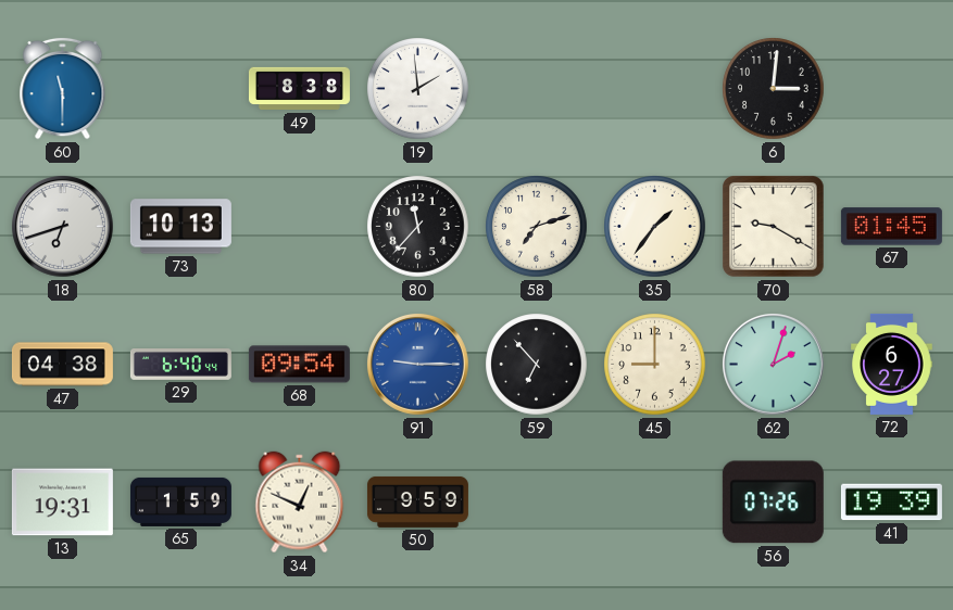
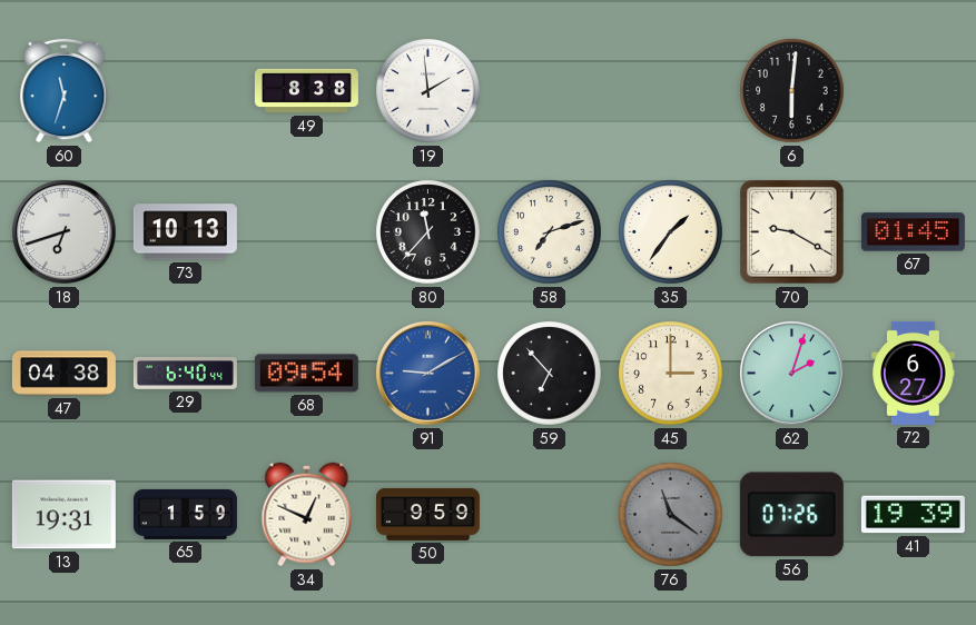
60: 11:30 -> 11:33 (65, 90)
6: 3:01 -> 6:01 (792, 91)
91: 9:15 -> 9:10 (428, 374)
45: 9:00 -> 3:00 (671, 374)
76: none -> 11:21 (671, 515)
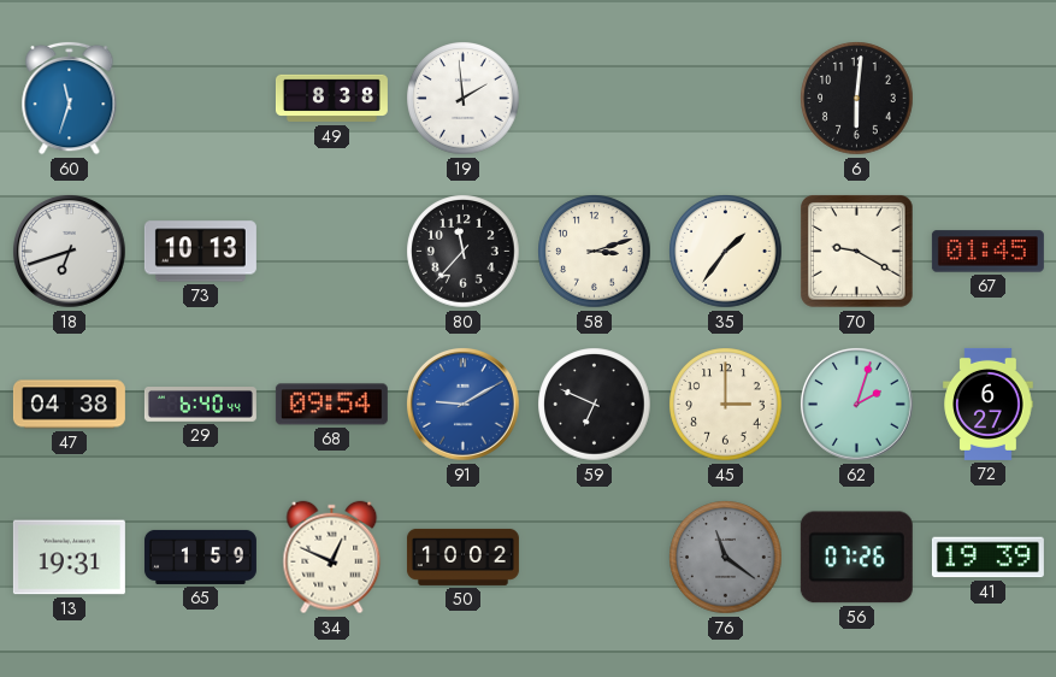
58: 7:12 -> 3:12 (595, 252)
59: 6:53 -> 6:49 (595, 405)
50: 9:59 -> 10:02 (462, 557)
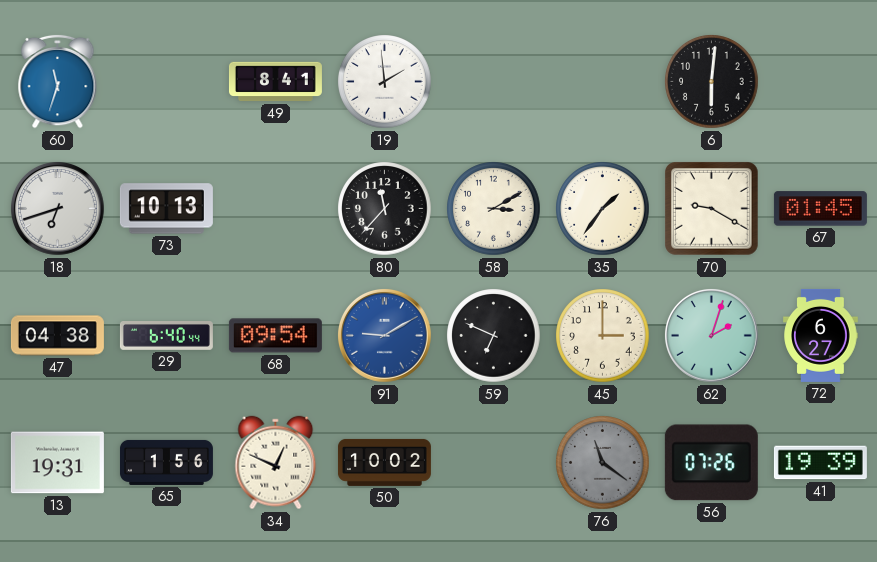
49: 8:38 -> 8:41 (275, 82)
58: 3:12 -> 3:10 (494, 209)
65: 1:59 -> 1:56 (166, 462)
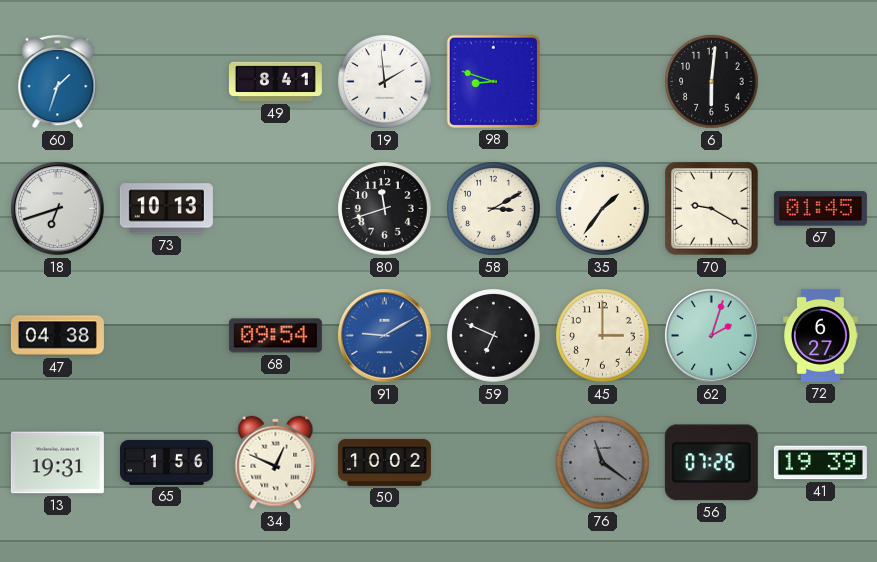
60: 11:33 -> 1:33 (58, 81)
98: none -> 8:48 (493, 81)
80: 11:37 -> 11:42 (385, 209)
29: 6:40 -> none (166, 336)
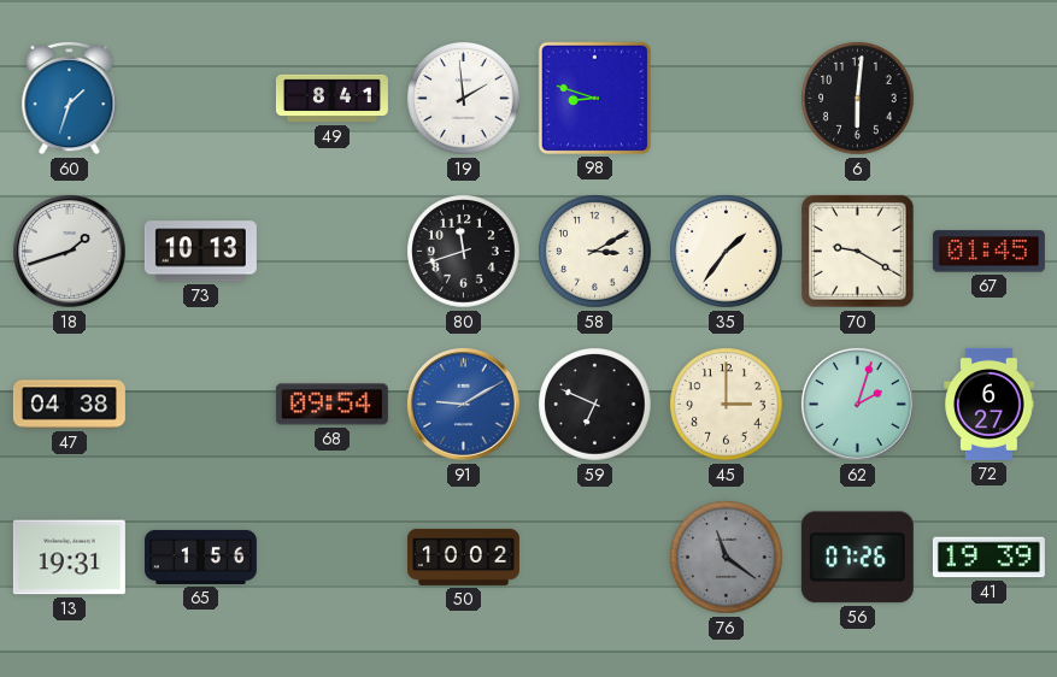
18: 6:42 -> 1:42 (70, 252)
34: 12:49 -> none (276, 463)
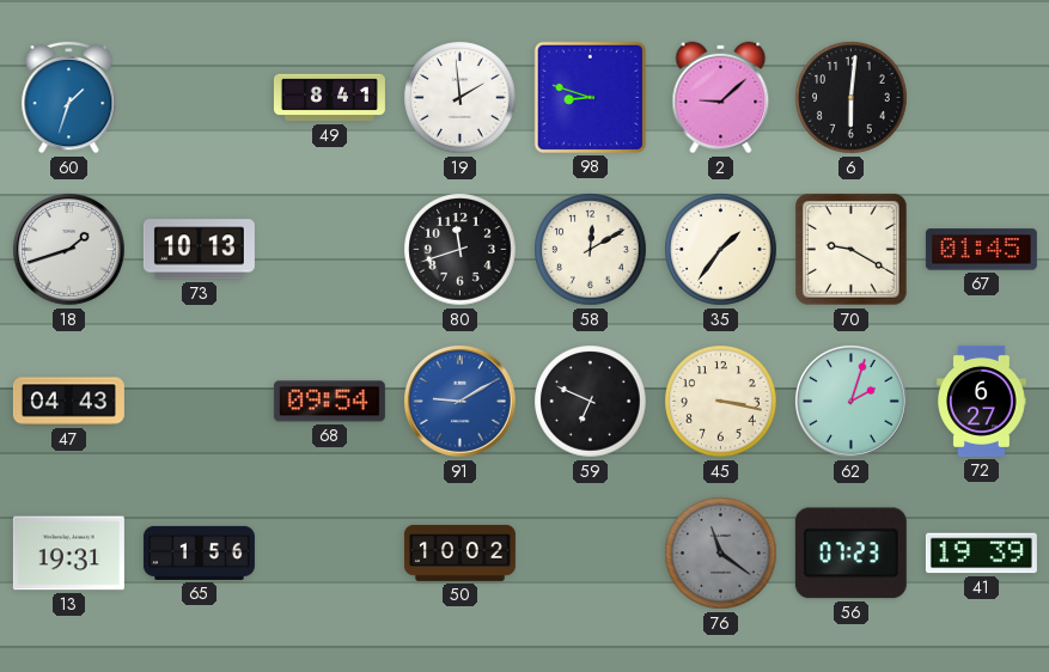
2: none -> 9:08 (721, 98)
58: 3:10 -> 12:10 (591, 250)
47: 04:38 -> 04:43 (68, 402)
45: 3:00 -> 3:17 (721, 402)
56: 07:26 -> 07:23 (850, 554)
